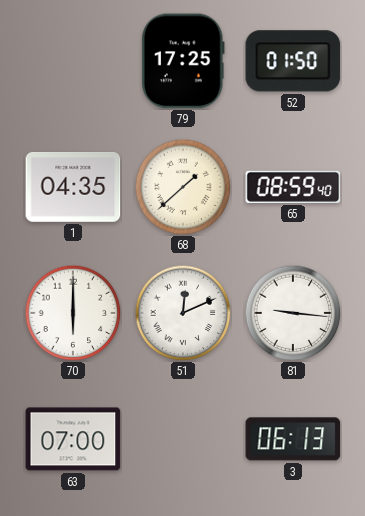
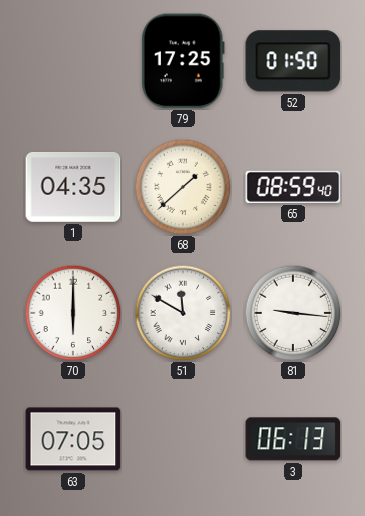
51: 12:11 -> 11:50 (183, 313)
63: 07:00 -> 07:05 (73, 439)
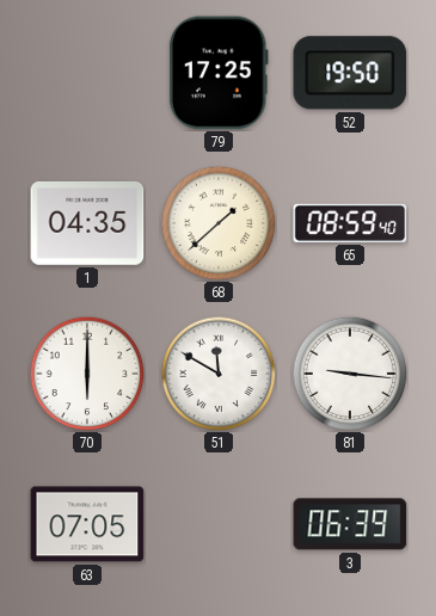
52: 01:50 -> 19:50 (350, 73)
3: 06:13 -> 06:39 (350, 524)
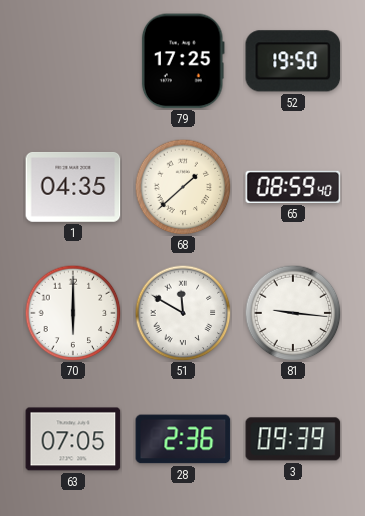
28: none -> 2:36 (183, 439)
3: 06:39 -> 09:39 (293, 439)
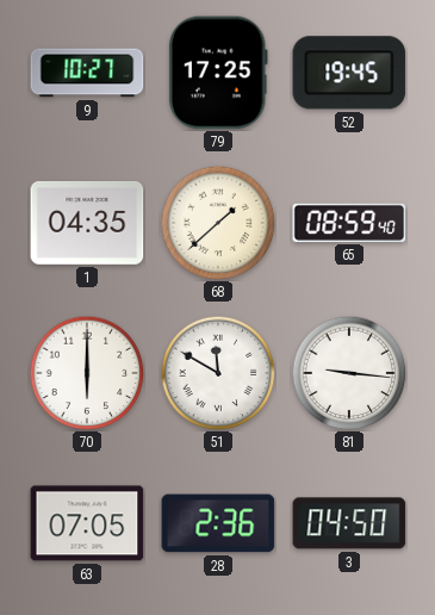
9: none -> 10:27 (87, 73)
52: 19:50 -> 19:45 (349, 73)
3: 09:39 -> 04:50 (349, 523)
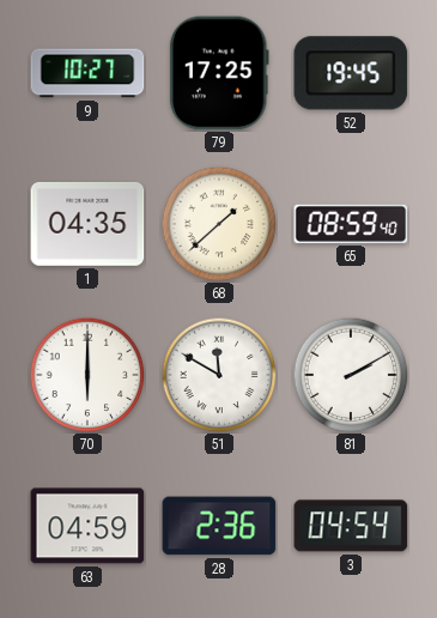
81: 9:16 -> 2:10 (351, 375)
63: 07:05 -> 04:59 (87, 526)
3: 04:50 -> 04:54 (351, 526)
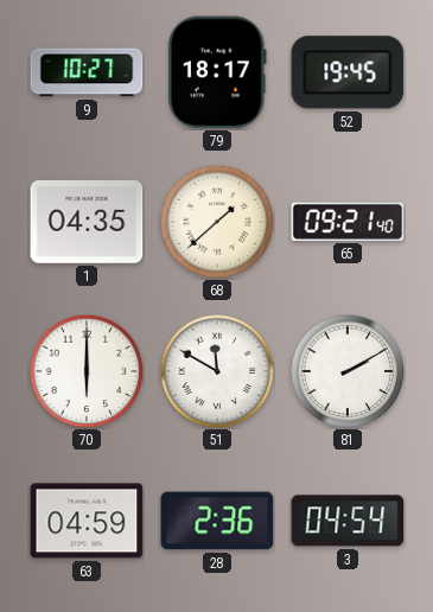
79: 17:25 -> 18:17 (217, 72)
65: 08:59 -> 09:21 (348, 222)
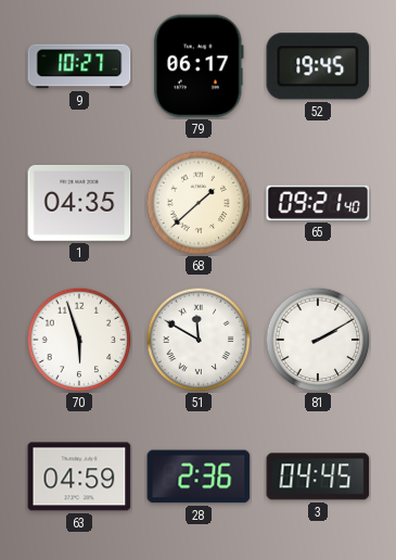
79: 18:17 -> 06:17 (199, 66)
70: 6:00 -> 5:57 (79, 340)
3: 04:54 -> 04:45 (318, 476)
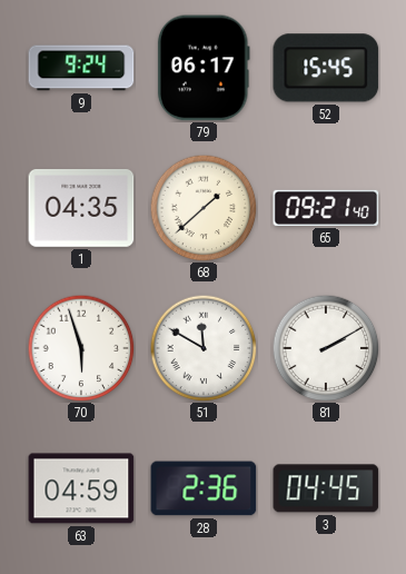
9: 10:27 -> 9:24 (81, 68)
52: 19:45 -> 15:45 (326, 68)
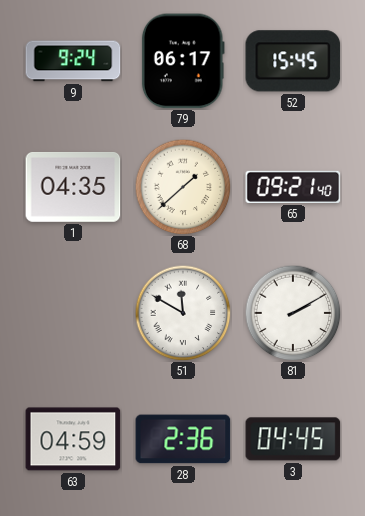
70: 5:57 -> none (81, 348)
